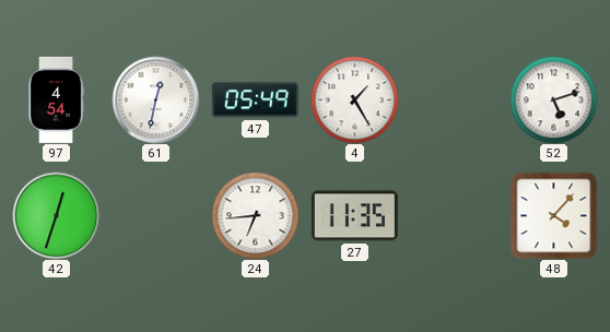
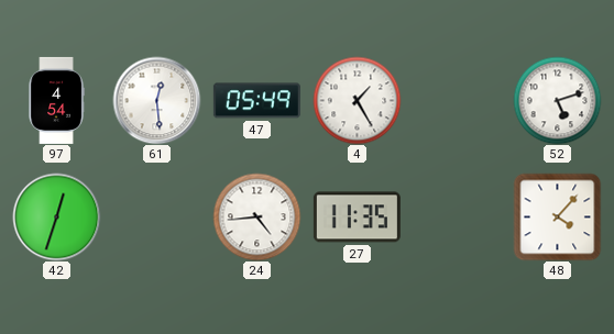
61: 12:32 -> 12:29 (156, 100)
24: 6:44 -> 4:44 (256, 216)
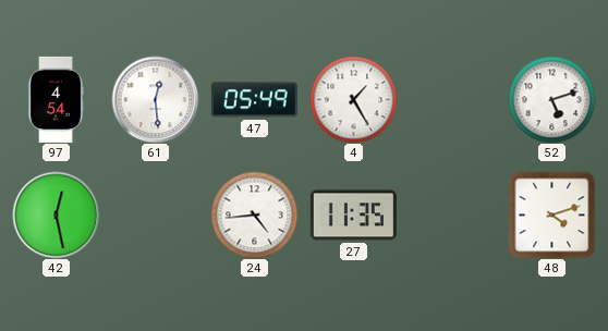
42: 12:33 -> 12:28 (56, 214)
48: 4:07 -> 4:12 (551, 214)
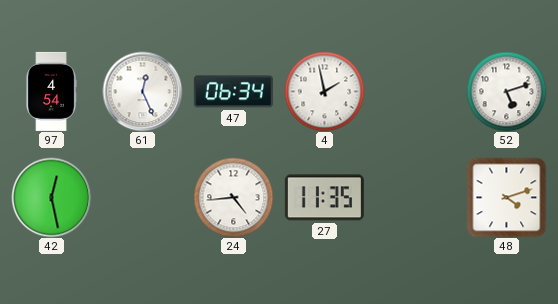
61: 12:29 -> 12:26 (142, 91)
47: 05:49 -> 06:34 (233, 92)
4: 1:25 -> 1:58 (324, 91)
